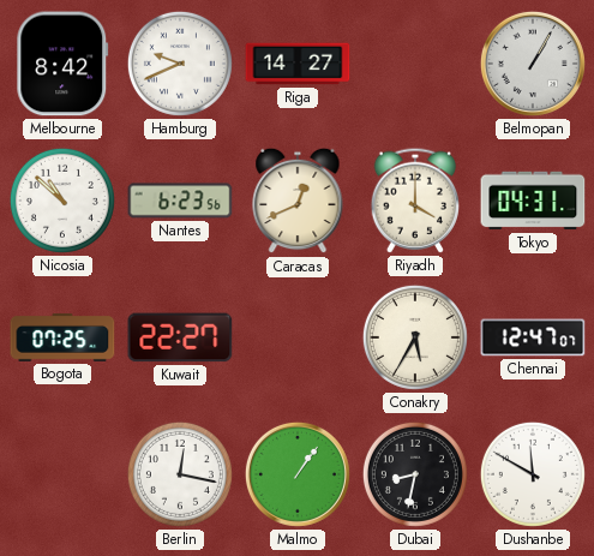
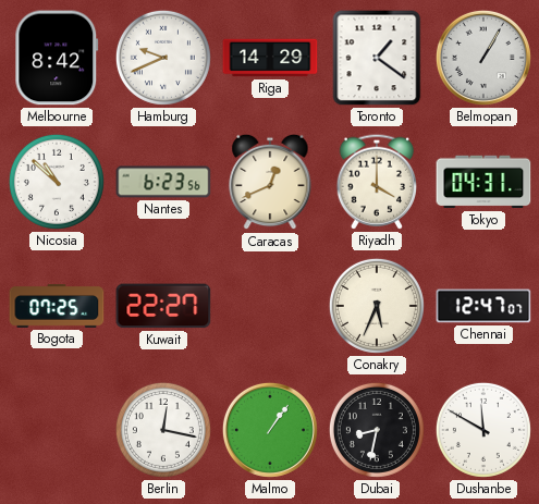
Riga: 14:27 -> 14:29 (270, 58)
Toronto: none -> 1:21 (377, 58)
Conakry: 5:35 -> 5:34 (377, 306)
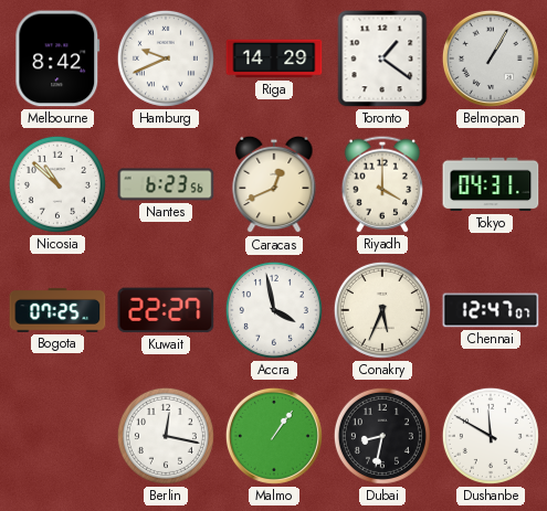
Accra: none -> 3:58 (274, 310)
